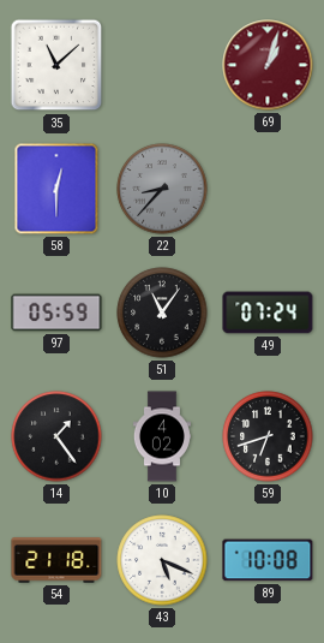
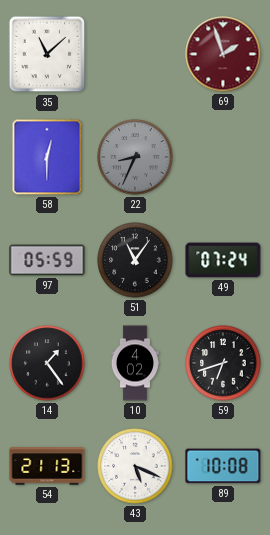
69: 1:03 -> 1:57 (223, 54)
22: 8:37 -> 8:34 (135, 157)
54: 21:18 -> 21:13 (47, 466)
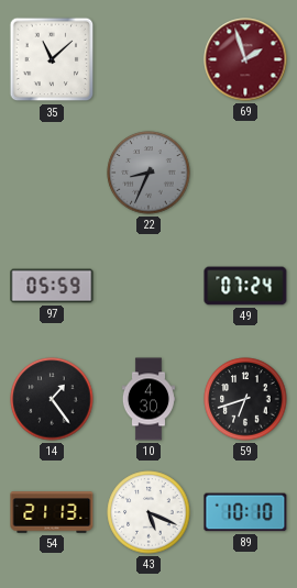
58: 12:30 -> none (47, 157)
51: 11:06 -> none (135, 260)
10: 4:02 -> 4:30 (148, 399)
89: 10:08 -> 10:10 (245, 512)
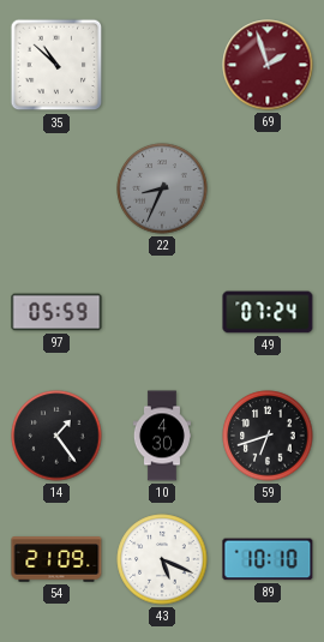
35: 11:08 -> 10:52 (56, 65)
54: 21:13 -> 21:09 (56, 559)
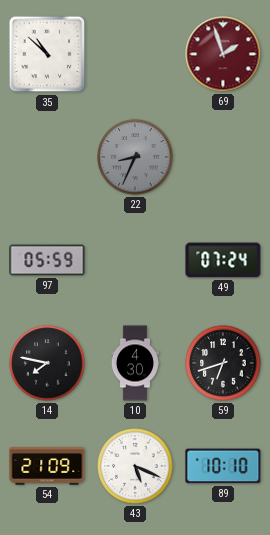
14: 1:24 -> 7:47 (47, 363)
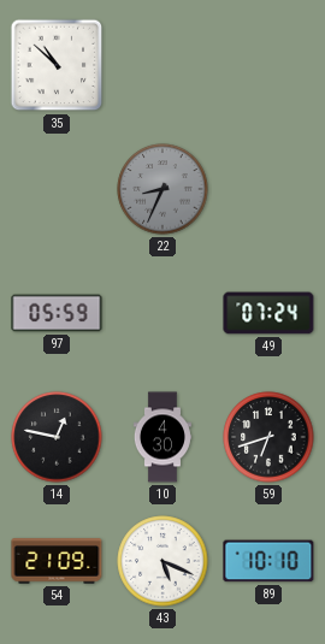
69: 1:57 -> none (223, 54)
14: 7:47 -> 12:47 (57, 437)
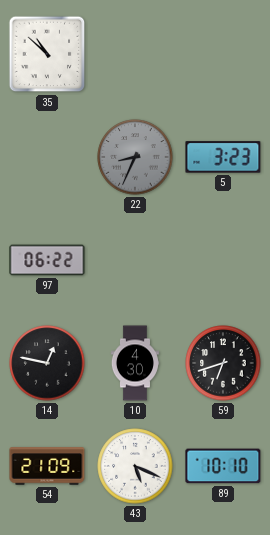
5: none -> 3:23 (223, 157)
97: 05:59 -> 06:22 (47, 260)
49: 07:24 -> none (268, 313)
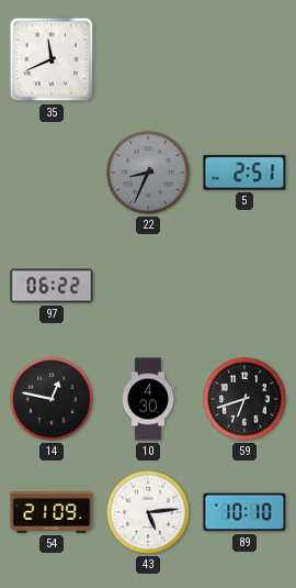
35: 10:52 -> 11:41 (52, 59)
5: 3:23 -> 2:51 (244, 173)
43: 5:19 -> 5:14 (148, 512)
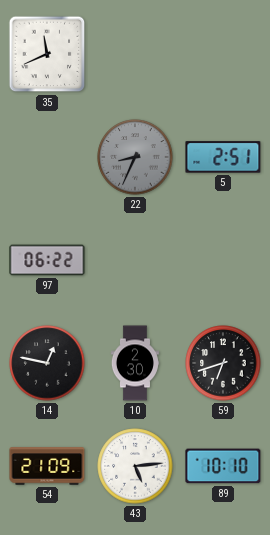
10: 4:30 -> 2:30 (135, 363)
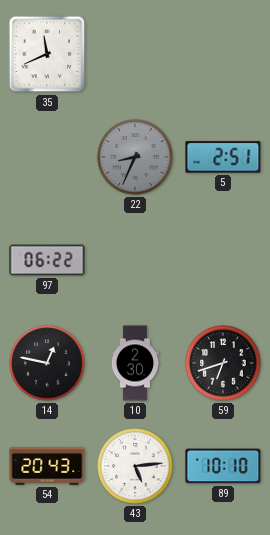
54: 21:09 -> 20:43 (47, 466)
